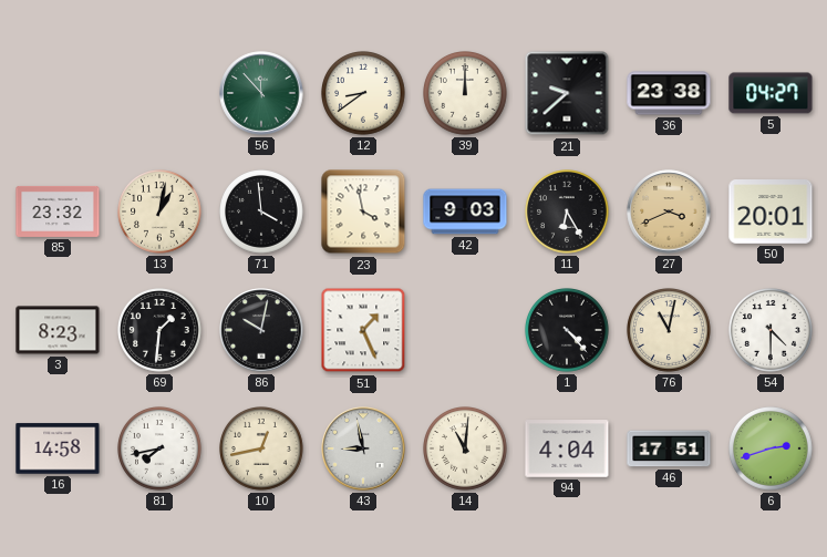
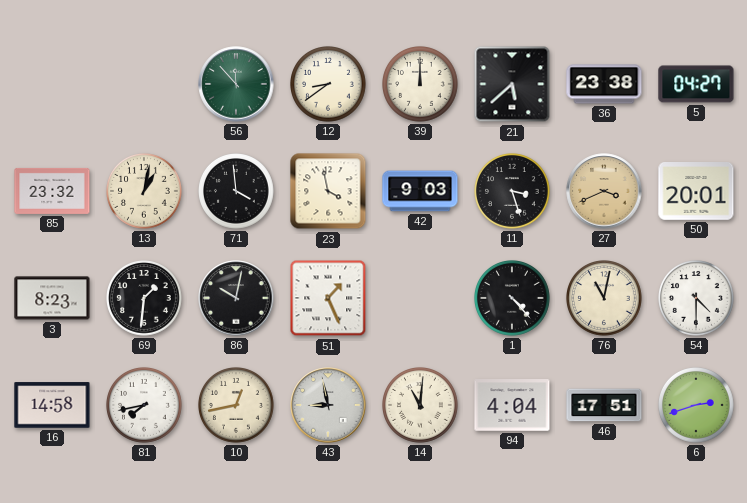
21: 9:38 -> 5:38 (512, 84)
11: 6:25 -> 3:27 (513, 192)
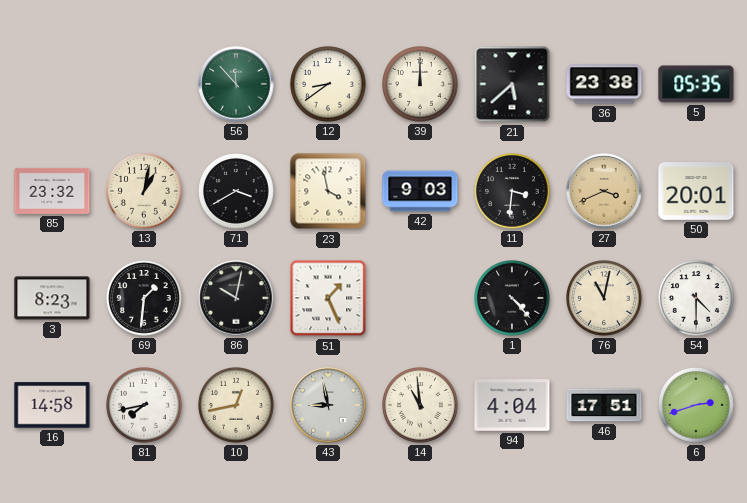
5: 04:27 -> 05:35 (696, 84)
71: 3:59 -> 3:40 (237, 192)
11: 3:27 -> 3:31 (513, 192)
14: 11:01 -> 10:59 (421, 406)
